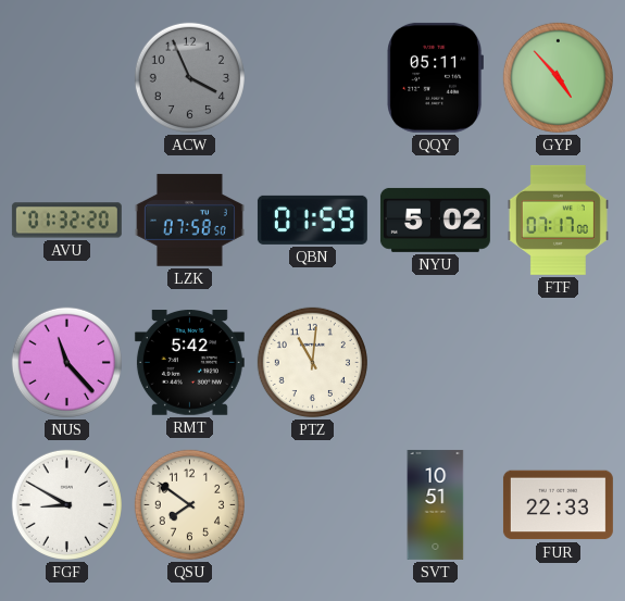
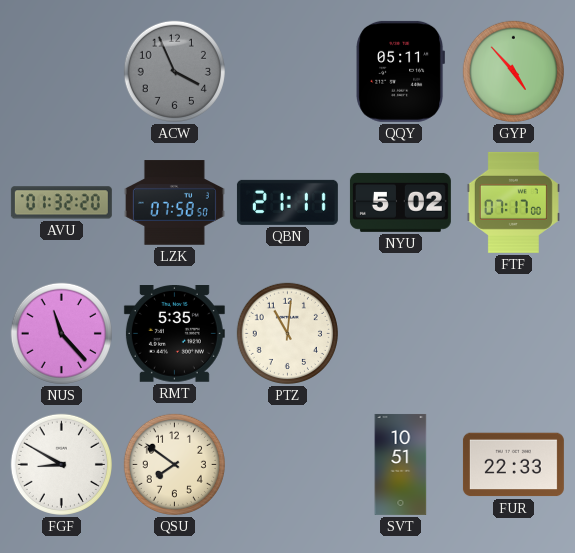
QBN: 01:59 -> 21:11 (287, 202)
RMT: 5:42 -> 5:35 (174, 334)
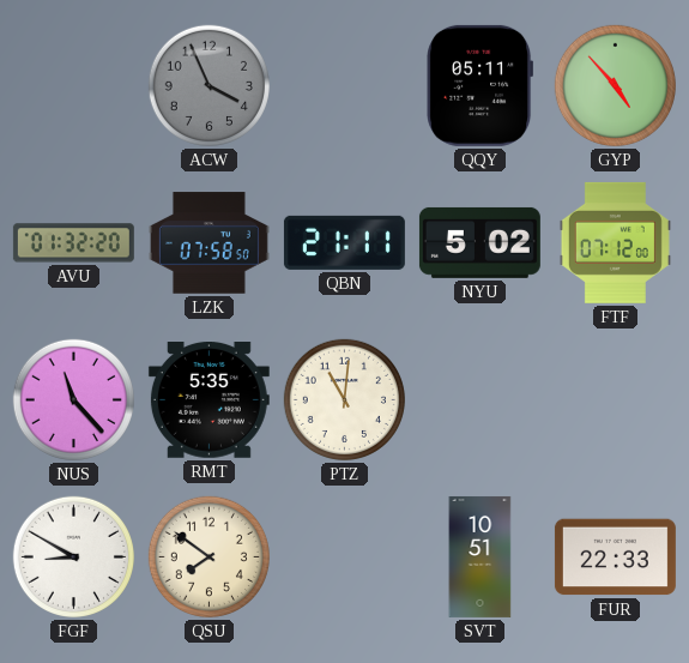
FTF: 07:17 -> 07:12 (615, 242)
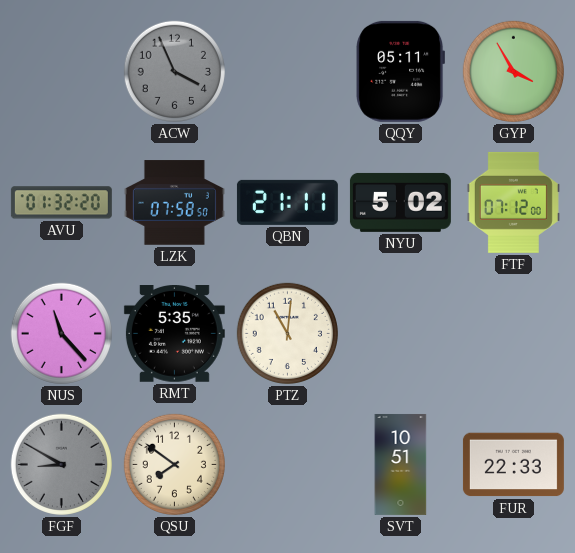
GYP: 4:53 -> 3:55 (513, 71)
FGF dial: white -> grey (61, 464)
